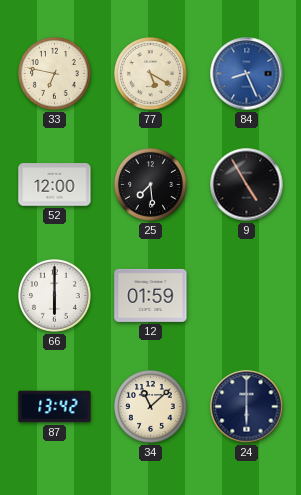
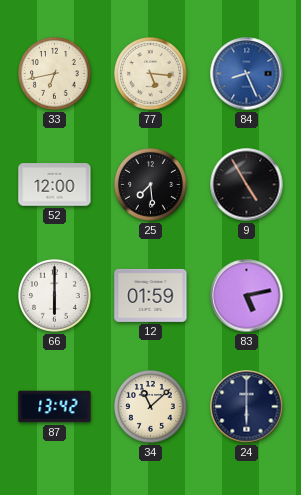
33: 6:47 -> 6:43 (55, 74)
77: 5:20 -> 5:16 (151, 74)
83: none -> 5:13 (247, 296)
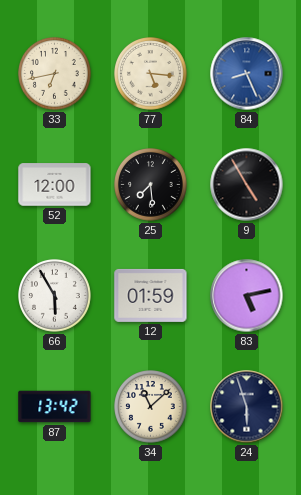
66: 6:00 -> 5:55 (55, 296)
24: 6:00 -> 5:57 (247, 407)
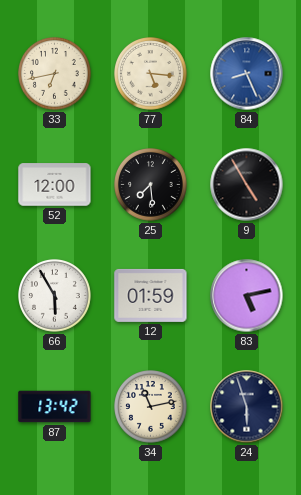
34: 11:08 -> 11:13 (151, 407)
